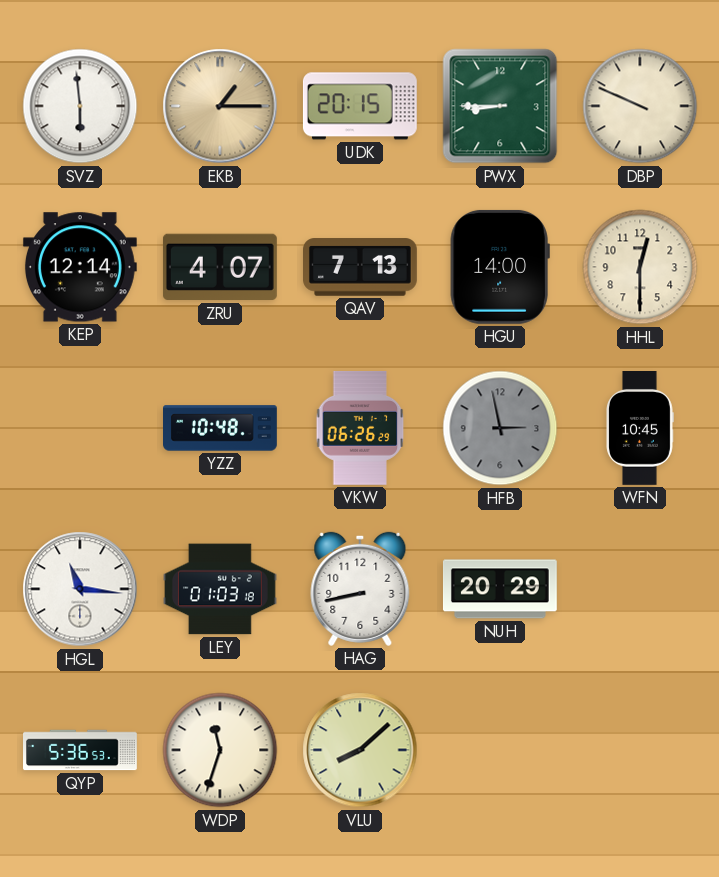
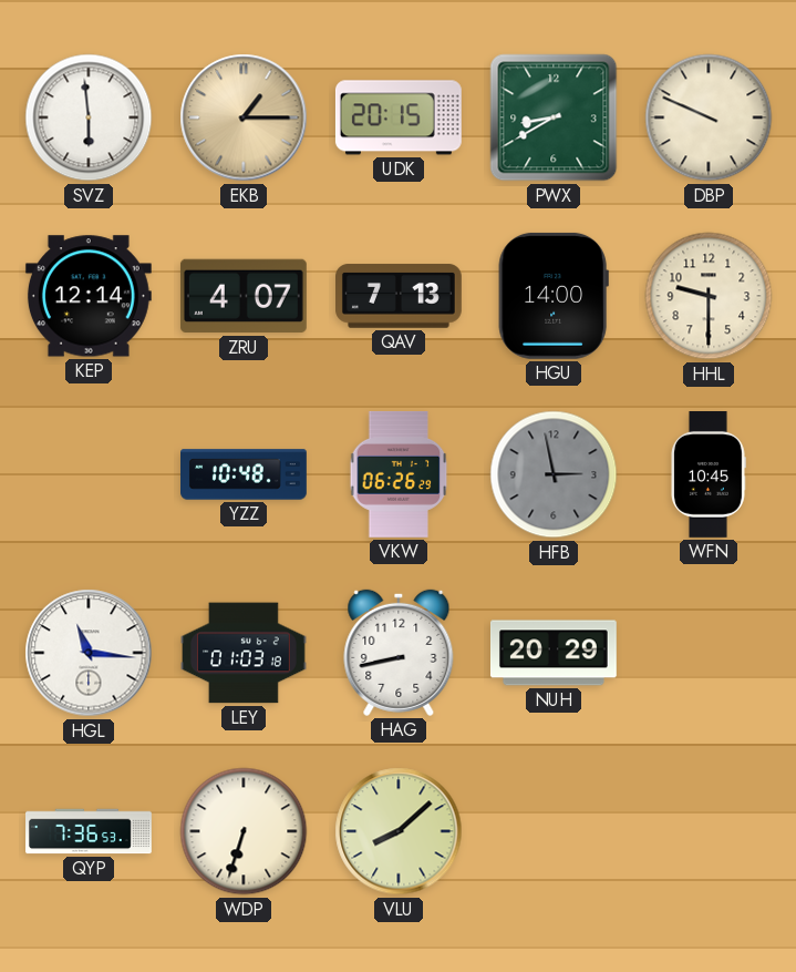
PWX: 8:45 -> 8:40 (554, 117)
HHL: 12:30 -> 9:30 (709, 296)
QYP: 5:36 -> 7:36 (90, 831)
WDP: 11:33 -> 6:33 (244, 831)
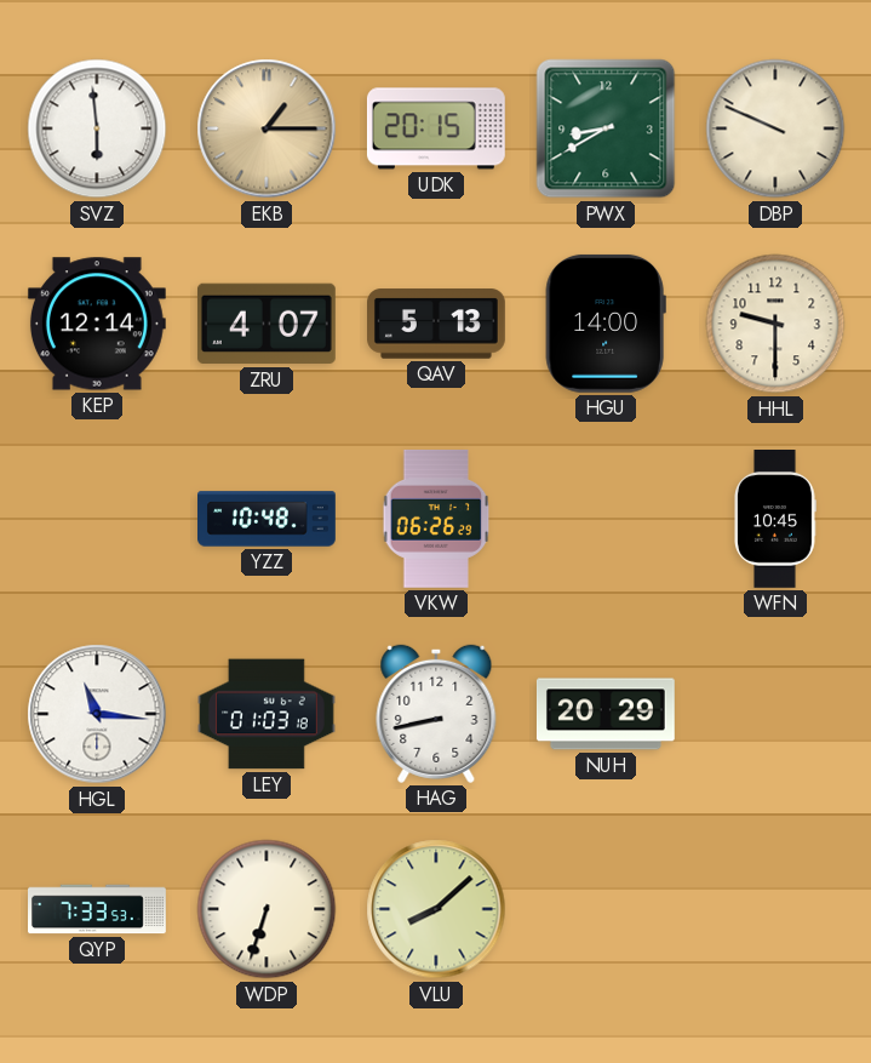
QAV: 7:13 -> 5:13 (437, 324)
HFB: 2:58 -> none (554, 474)
QYP: 7:36 -> 7:33 (98, 909)
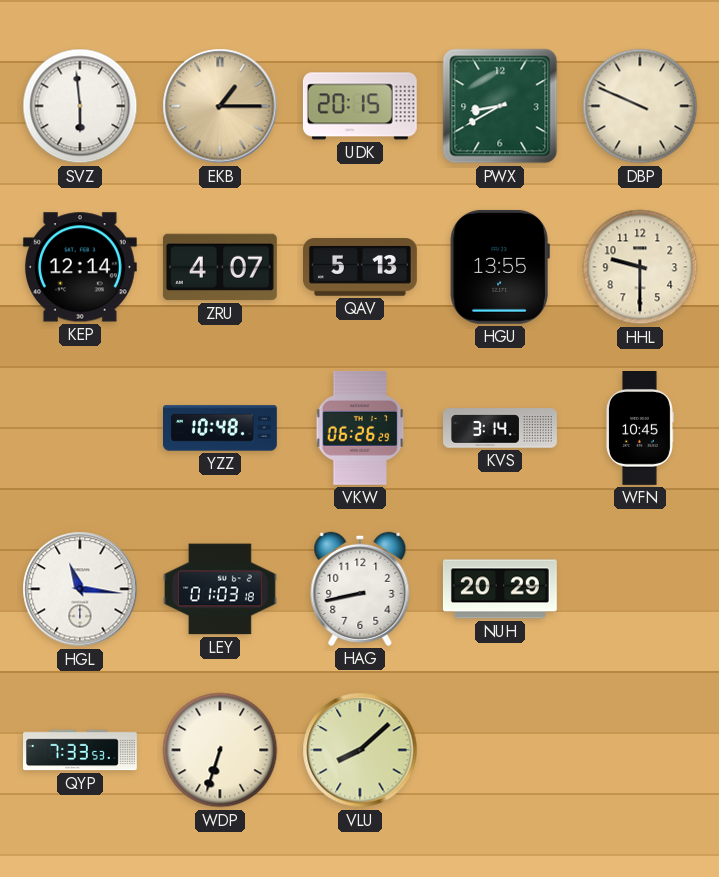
HGU: 14:00 -> 13:55 (500, 267)
KVS: none -> 3:14 (500, 428)
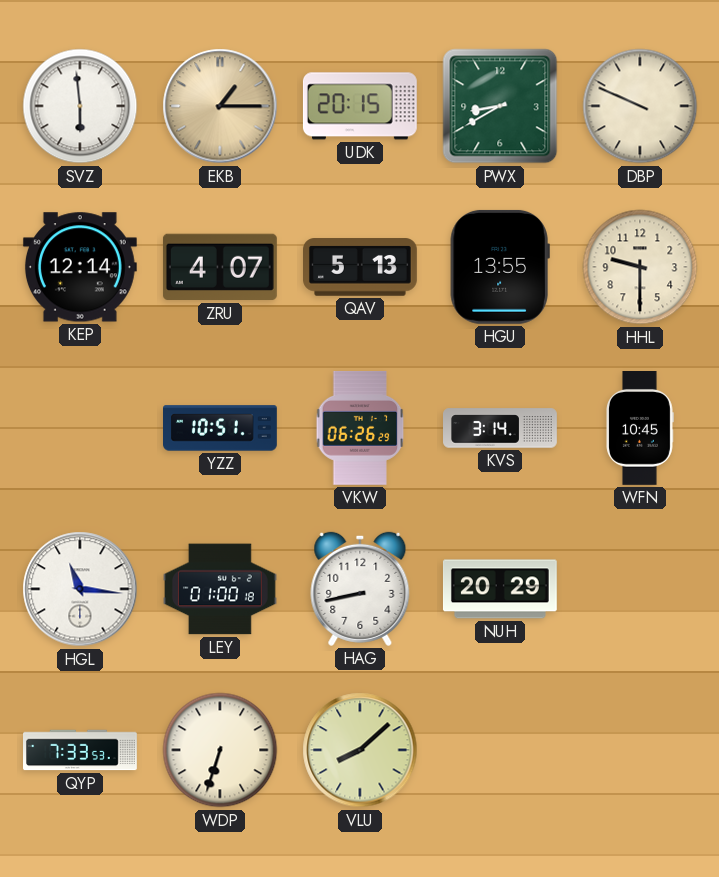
YZZ: 10:48 -> 10:51 (221, 428)
LEY: 01:03 -> 01:00 (221, 589)
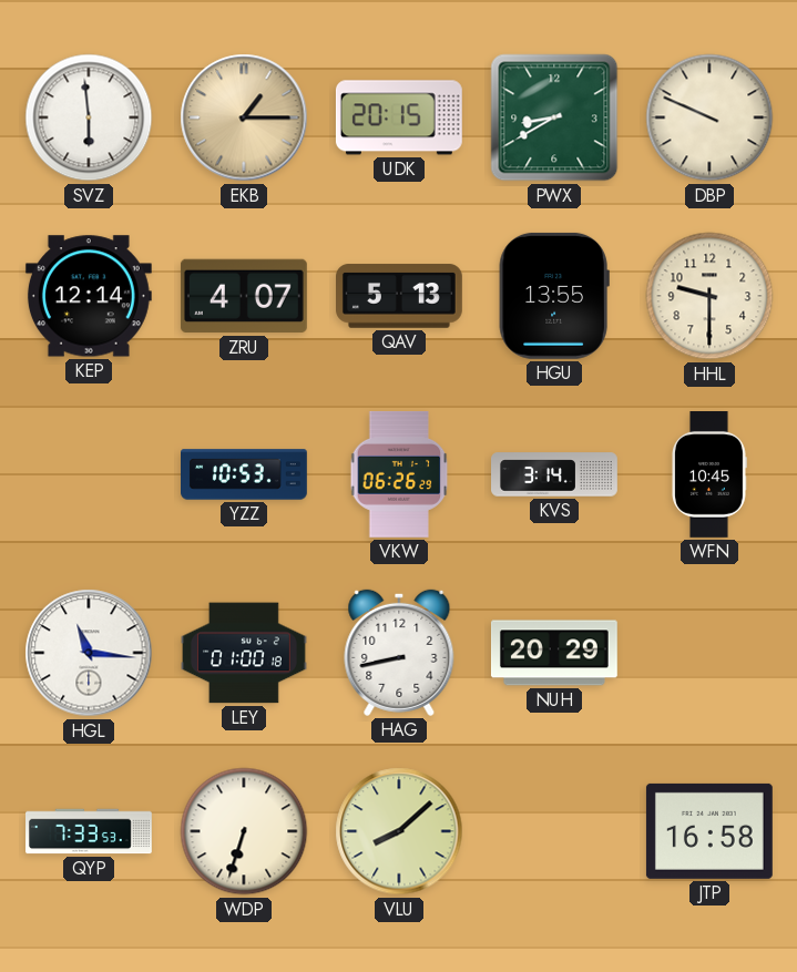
YZZ: 10:51 -> 10:53 (245, 474)
JTP: none -> 16:58 (709, 831)
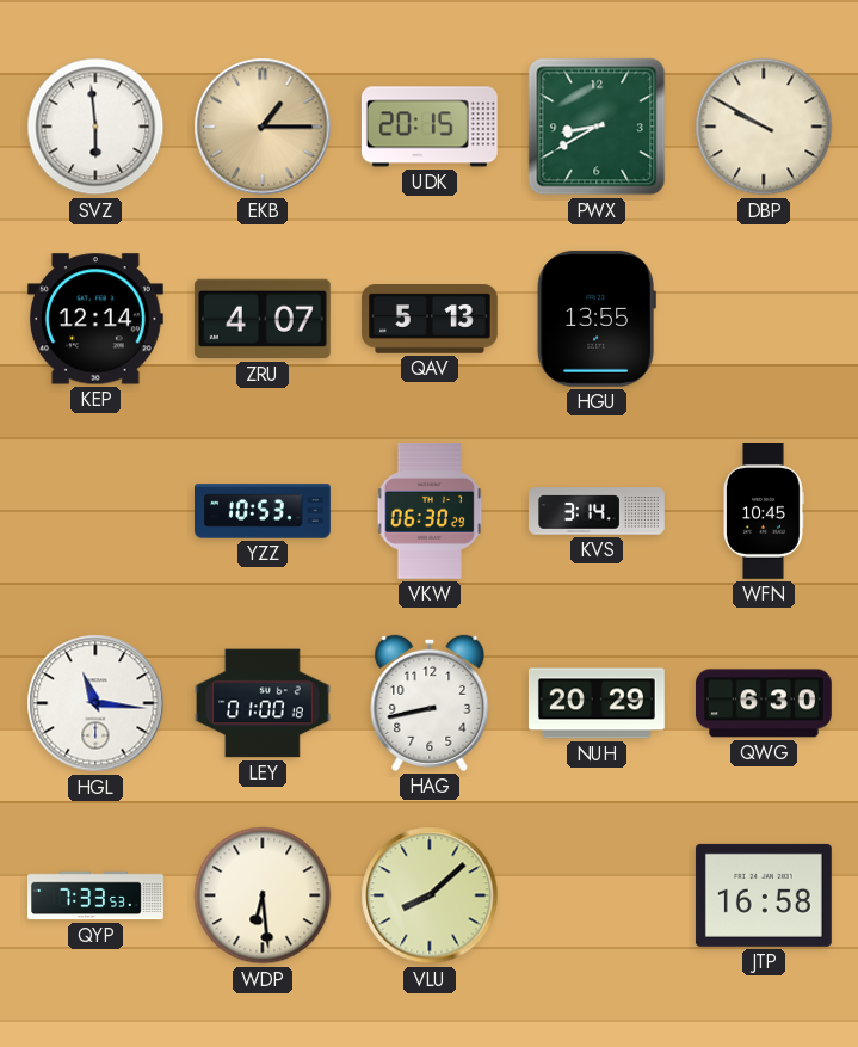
DBP: 9:49 -> 9:50 (764, 127)
HHL: 9:30 -> none (709, 296)
VKW: 06:26 -> 06:30 (430, 511)
QWG: none -> 6:30 (764, 703)
WDP: 6:33 -> 6:29 (263, 895)
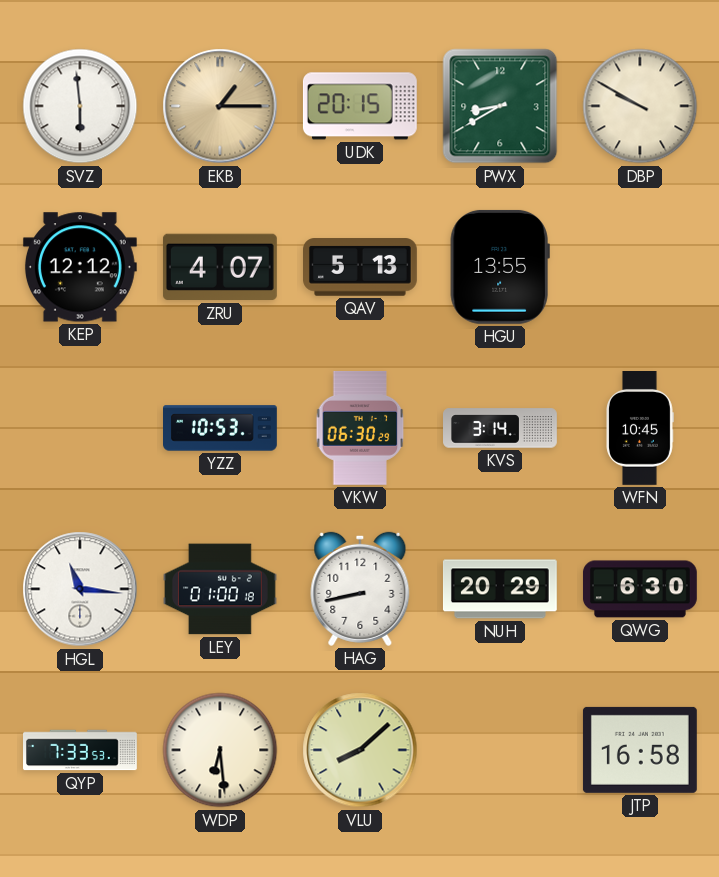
KEP: 12:14 -> 12:12 (80, 267)
